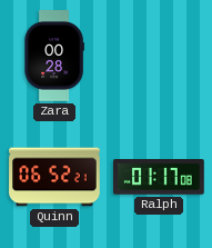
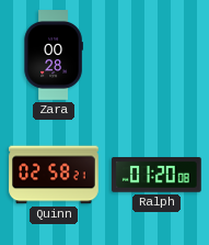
Quinn: 06:52 -> 02:58 (54, 175)
Ralph: 01:17 -> 01:20 (158, 176)
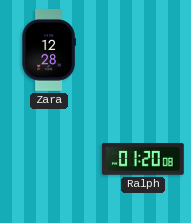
Zara: 00:28 -> 12:28 (49, 50)
Quinn: 02:58 -> none (54, 175)
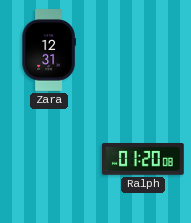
Zara: 12:28 -> 12:31 (49, 50)
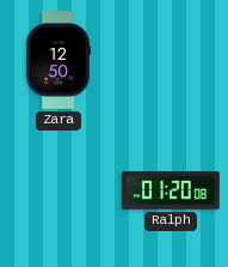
Zara: 12:31 -> 12:50 (58, 60)
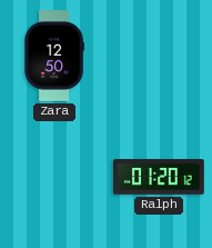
Ralph: 01:20:08 -> 01:20:12 (160, 178)
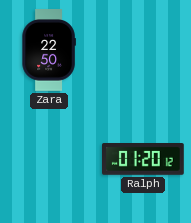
Zara: 12:50 -> 22:50 (49, 50)
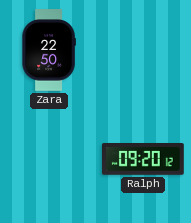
Ralph: 01:20 -> 09:20 (144, 160)
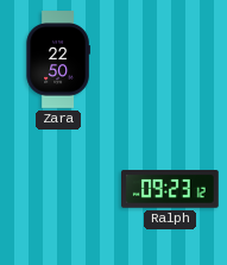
Ralph: 09:20 -> 09:23 (171, 190)
